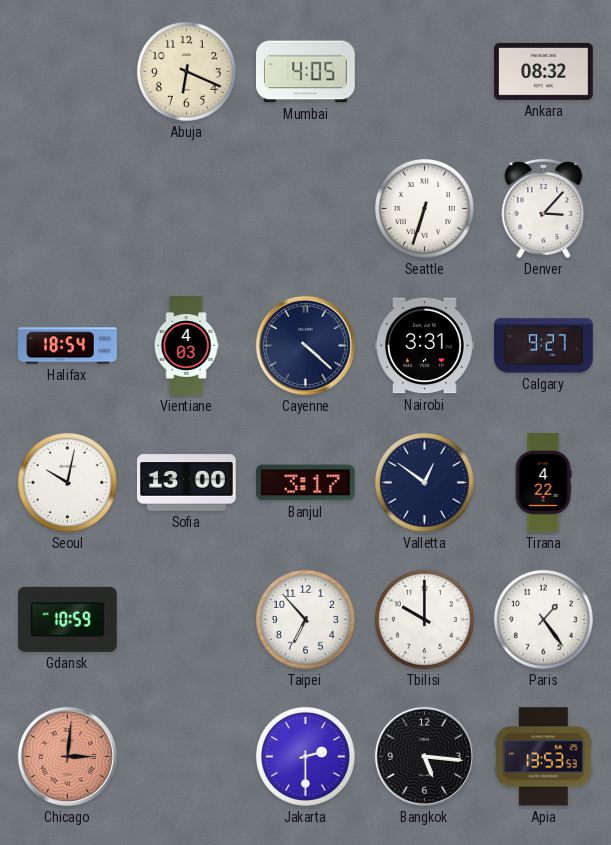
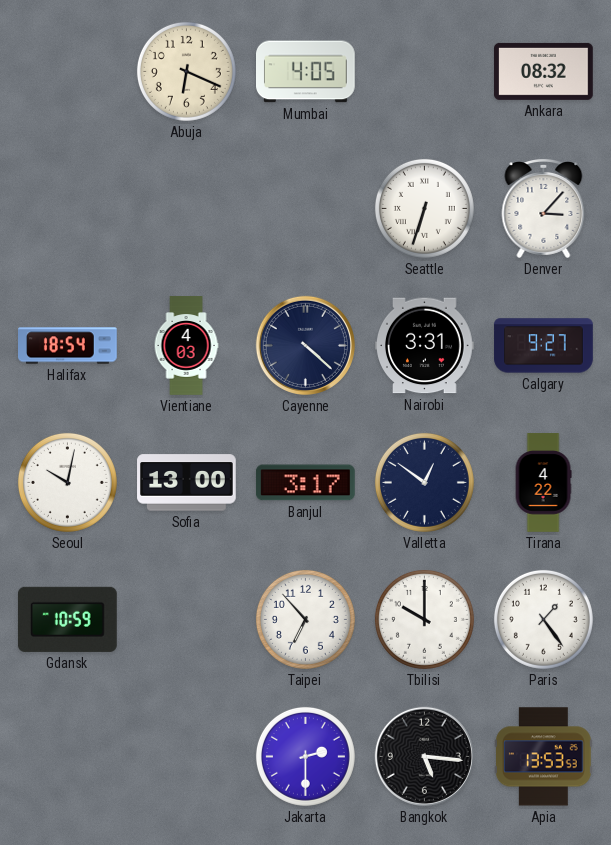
Chicago: 3:01 -> none (67, 756)
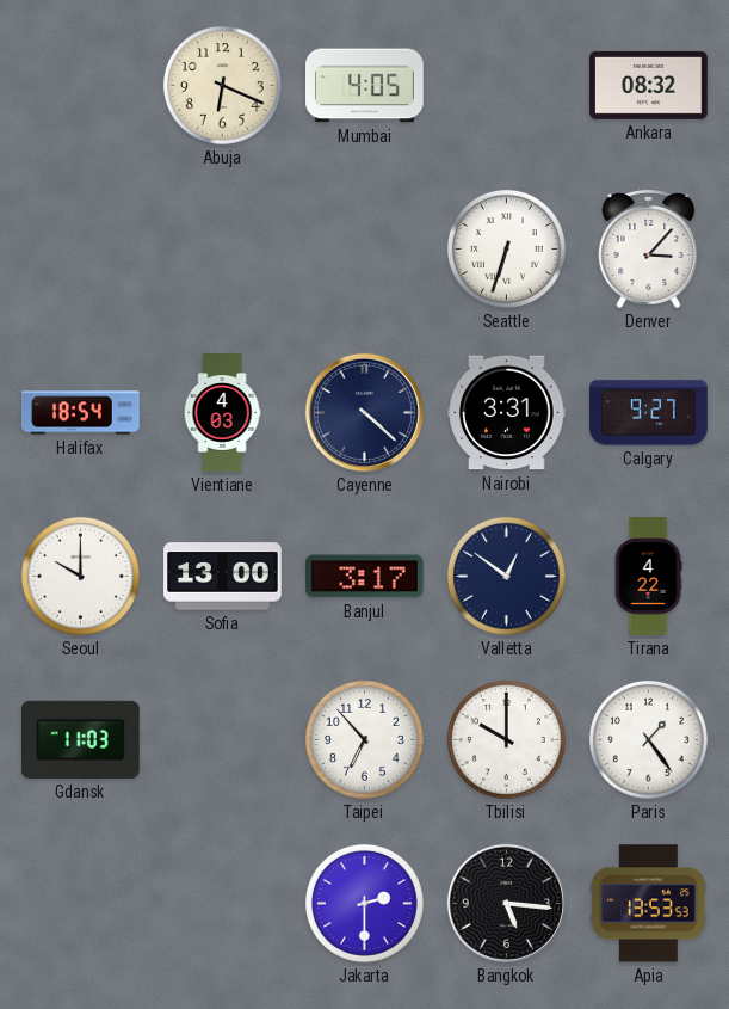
Seoul: 10:02 -> 10:00 (80, 576)
Gdansk: 10:59 -> 11:03 (80, 739)
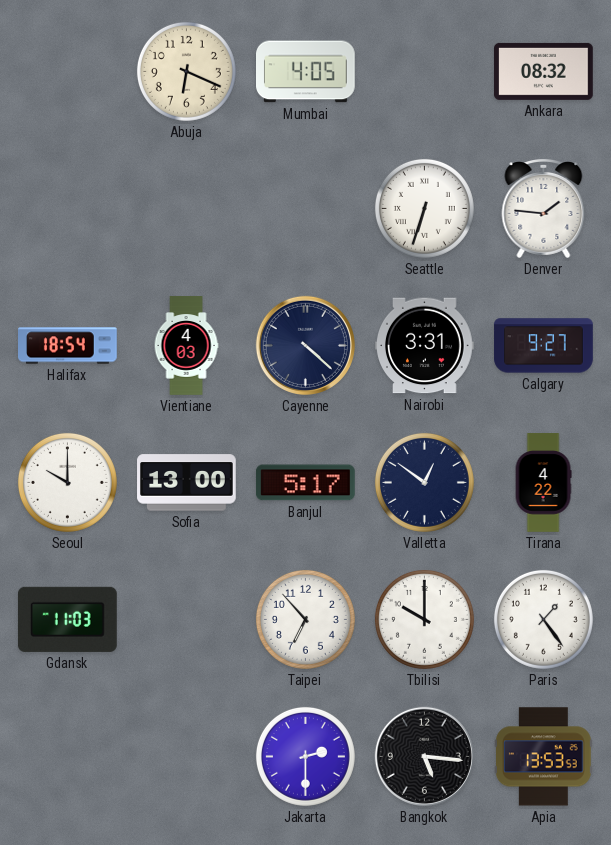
Denver: 3:07 -> 1:46 (544, 209)
Banjul: 3:17 -> 5:17 (306, 483)
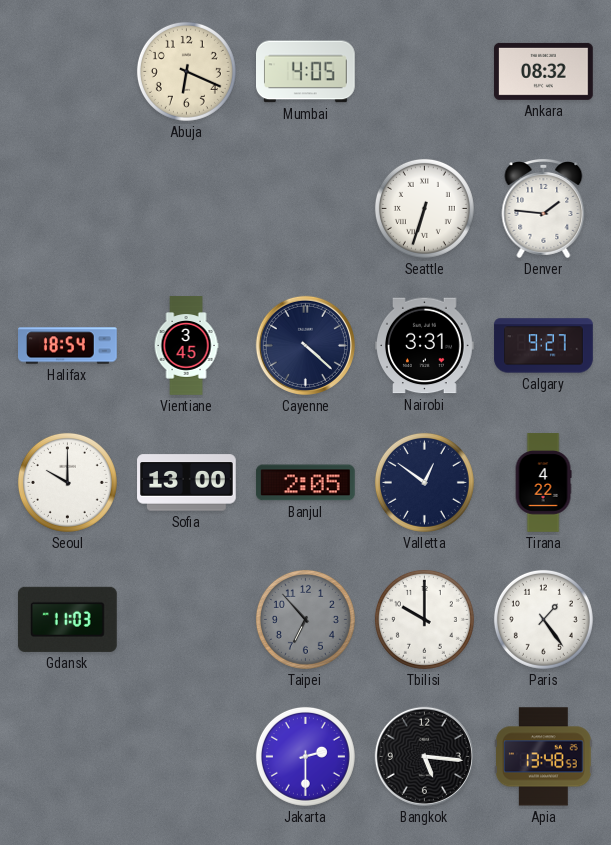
Vientiane: 4:03 -> 3:45 (186, 346)
Banjul: 5:17 -> 2:05 (306, 483)
Taipei dial: white -> grey (305, 619)
Apia: 13:53 -> 13:48 (544, 757)
